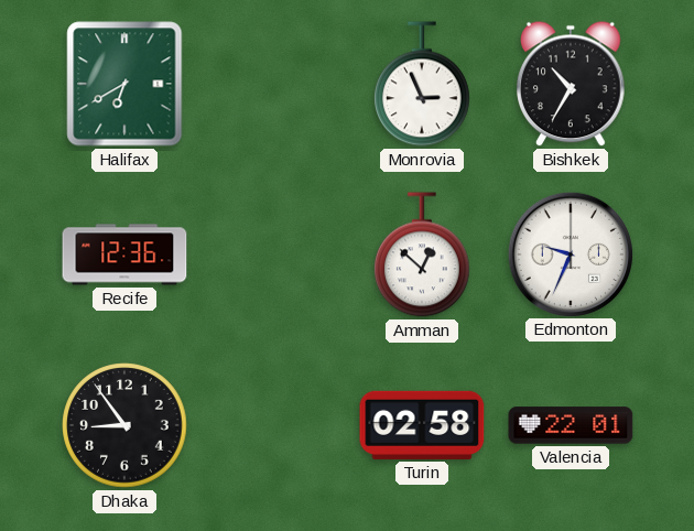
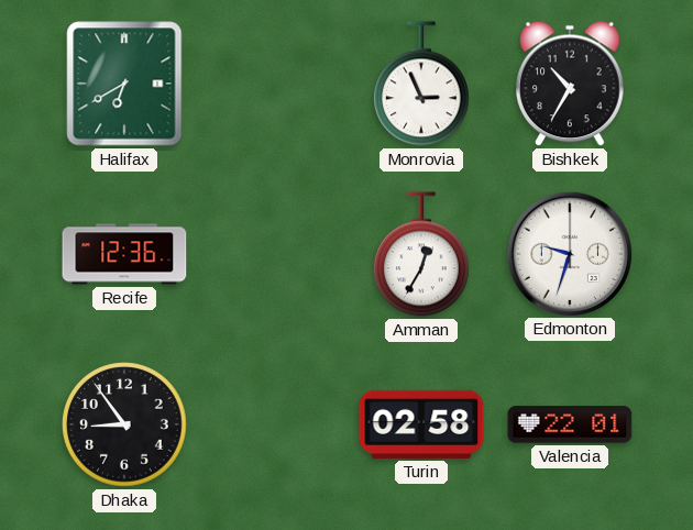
Amman: 12:52 -> 12:35 (422, 254)
Edmonton: 9:34 -> 9:33 (569, 253)
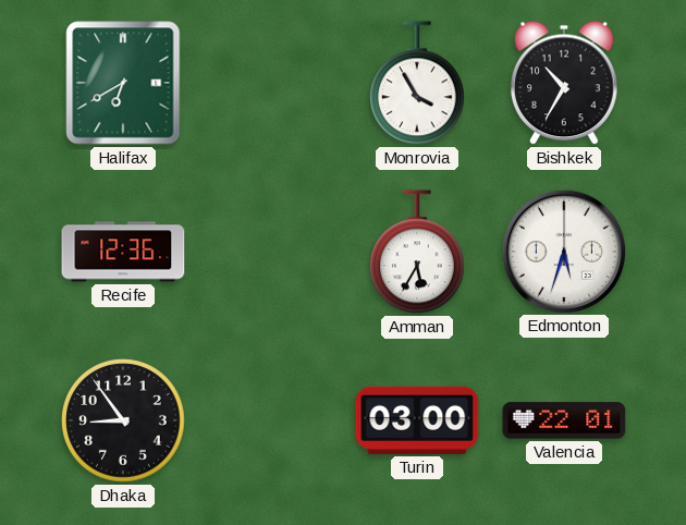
Monrovia: 2:56 -> 3:55 (418, 83)
Amman: 12:35 -> 5:35 (418, 252)
Edmonton: 9:33 -> 5:33 (563, 251)
Turin: 02:58 -> 03:00 (417, 420)
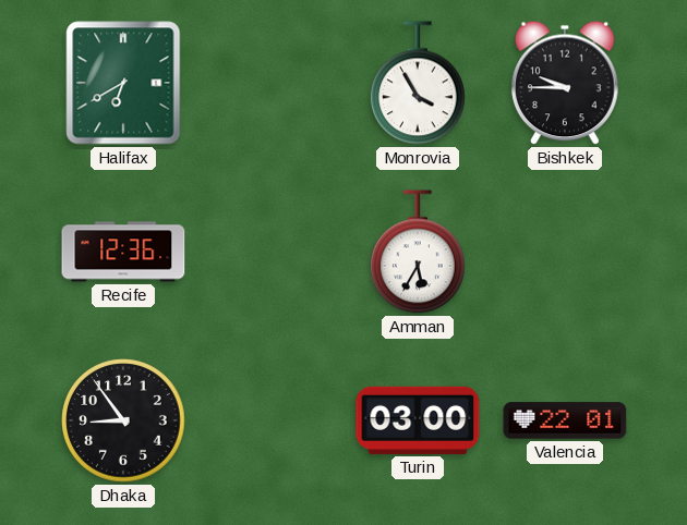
Bishkek: 10:35 -> 9:45 (566, 83)
Edmonton: 5:33 -> none (563, 251)
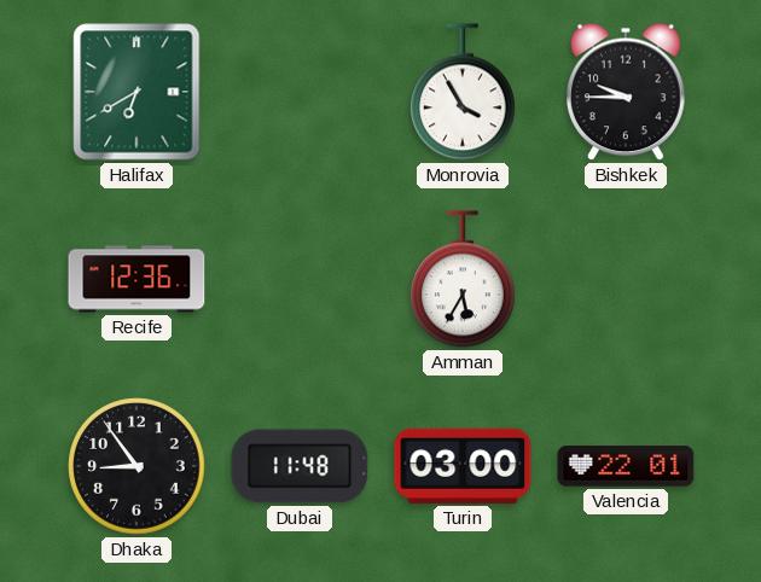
Dubai: none -> 11:48 (300, 466)
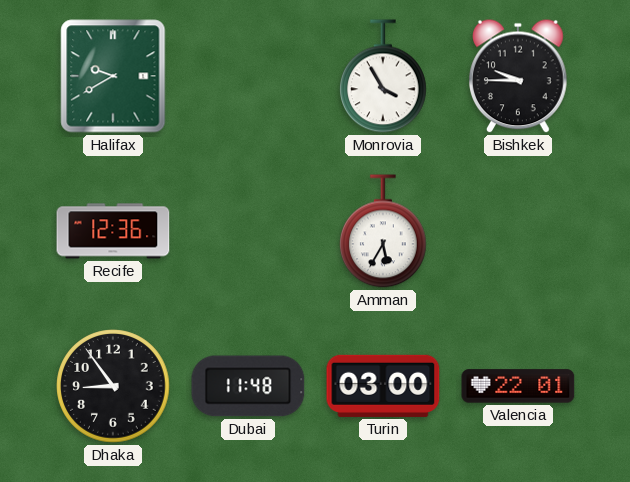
Halifax: 6:40 -> 9:40 (113, 76)
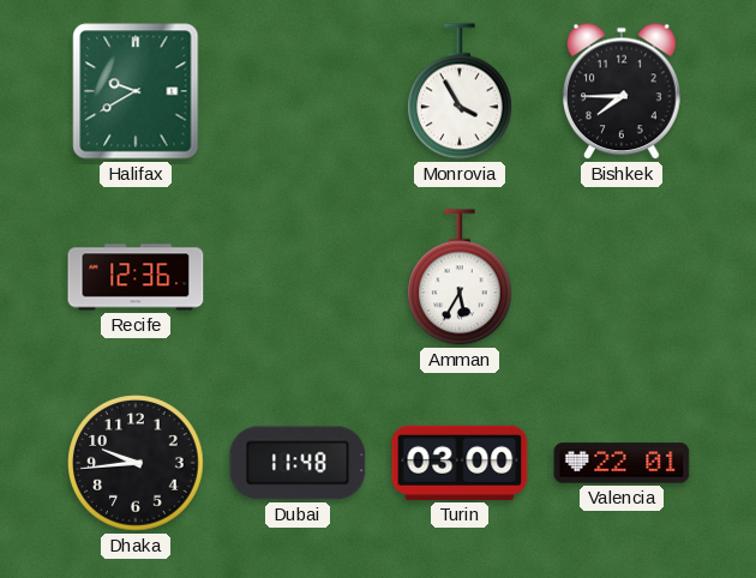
Bishkek: 9:45 -> 7:45 (623, 91)
Dhaka: 8:54 -> 9:44 (136, 463)
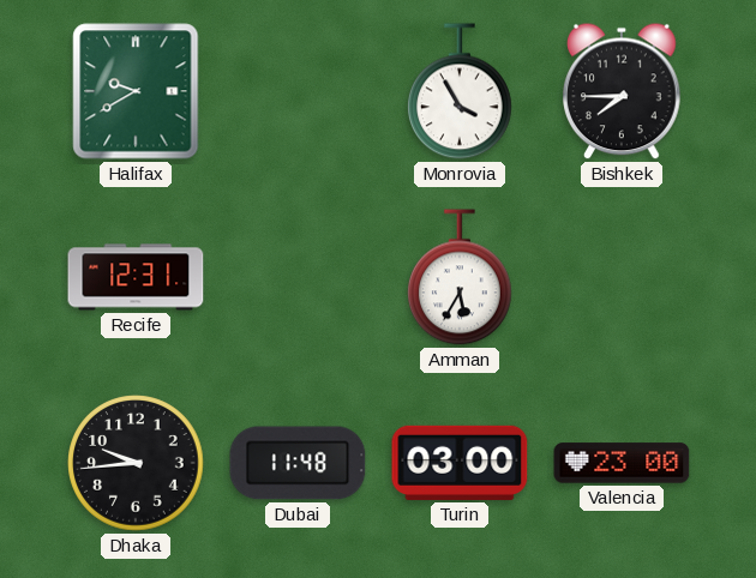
Recife: 12:36 -> 12:31 (136, 277)
Valencia: 22:01 -> 23:00 (622, 463)
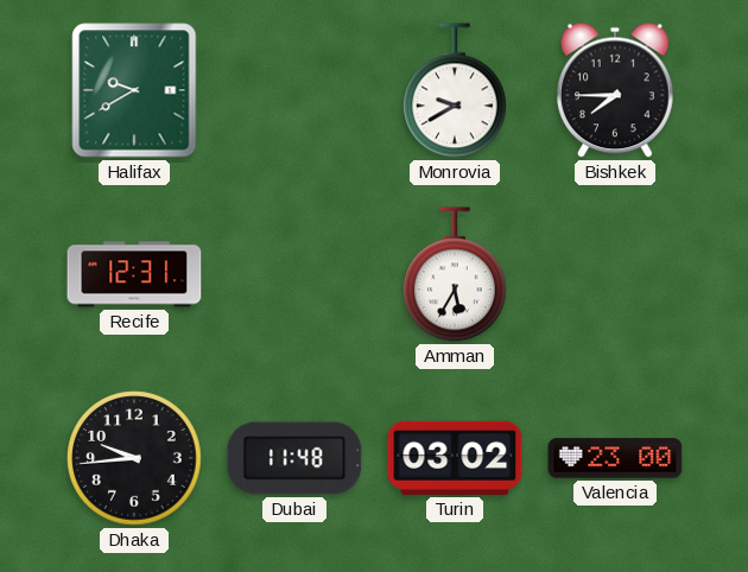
Monrovia: 3:55 -> 9:40 (456, 90)
Turin: 03:00 -> 03:02 (455, 458)
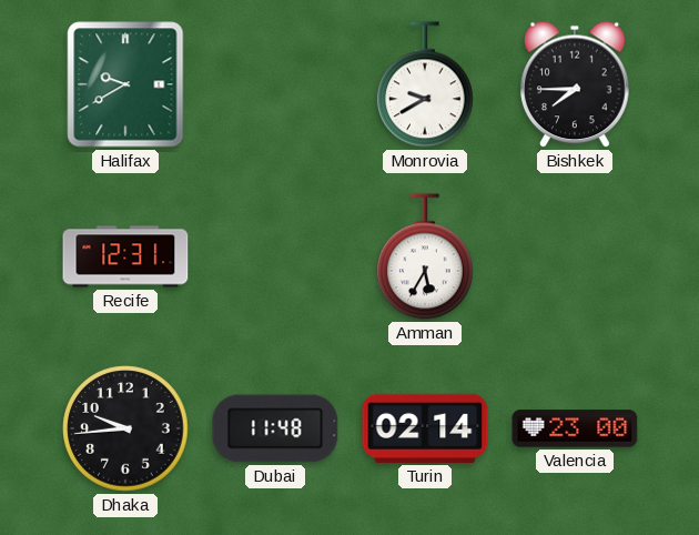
Turin: 03:02 -> 02:14 (425, 428)
